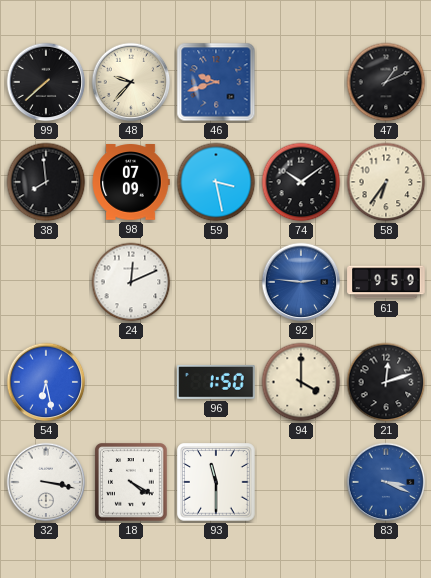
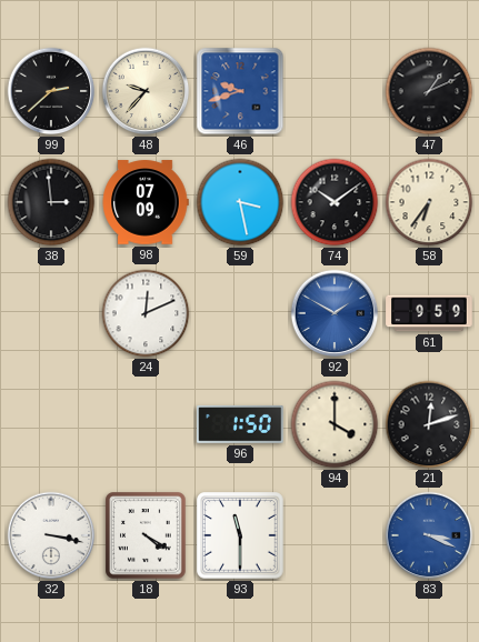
99: 7:38 -> 2:38 (51, 91)
38: 7:59 -> 2:59 (51, 202)
92: 2:46 -> 1:50 (335, 313)
54: 6:28 -> none (46, 382)
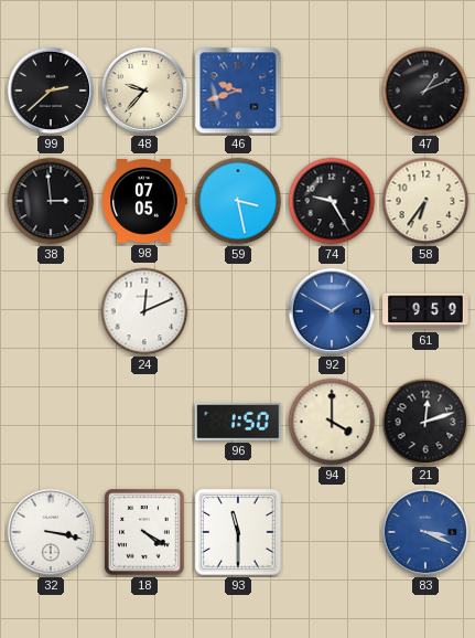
98: 07:09 -> 07:05 (144, 201)
74: 10:09 -> 9:25 (332, 201)
